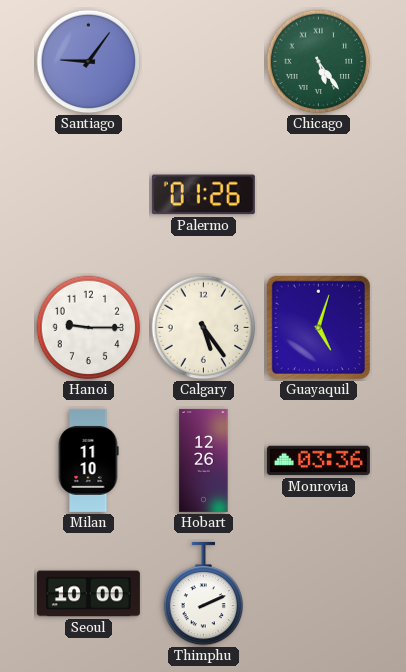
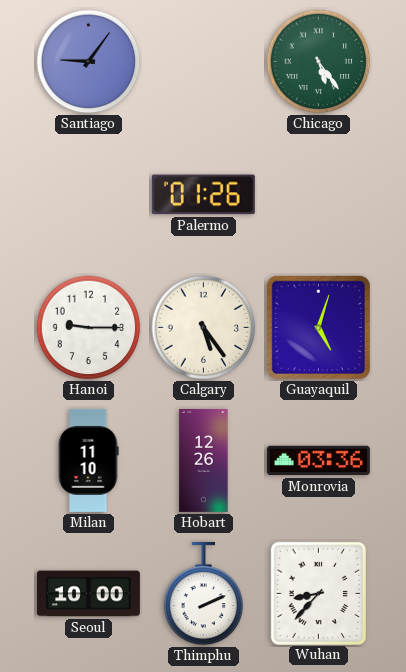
Wuhan: none -> 8:37 (318, 593)
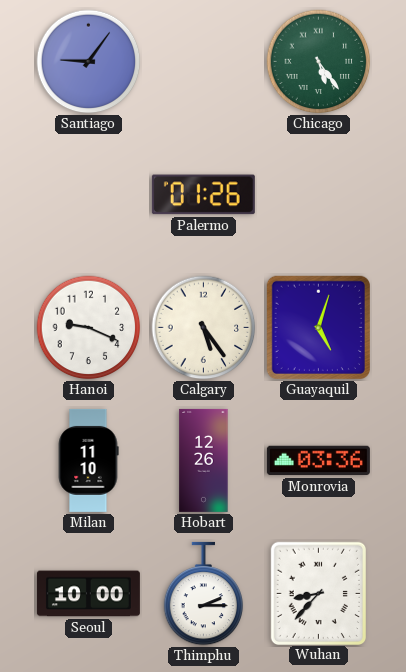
Hanoi: 9:15 -> 9:19 (89, 328)
Thimphu: 2:11 -> 2:15 (204, 594)
